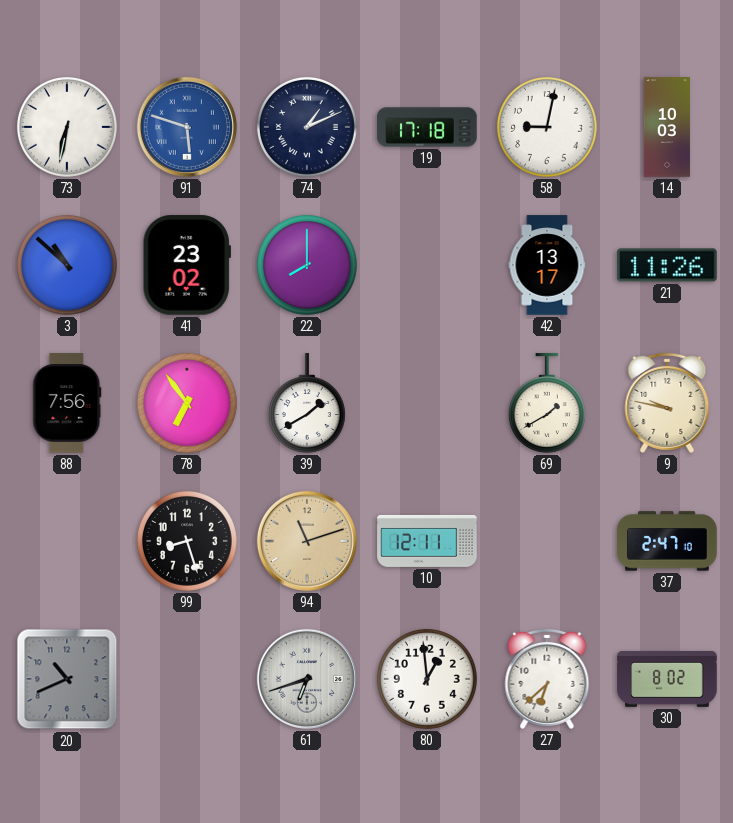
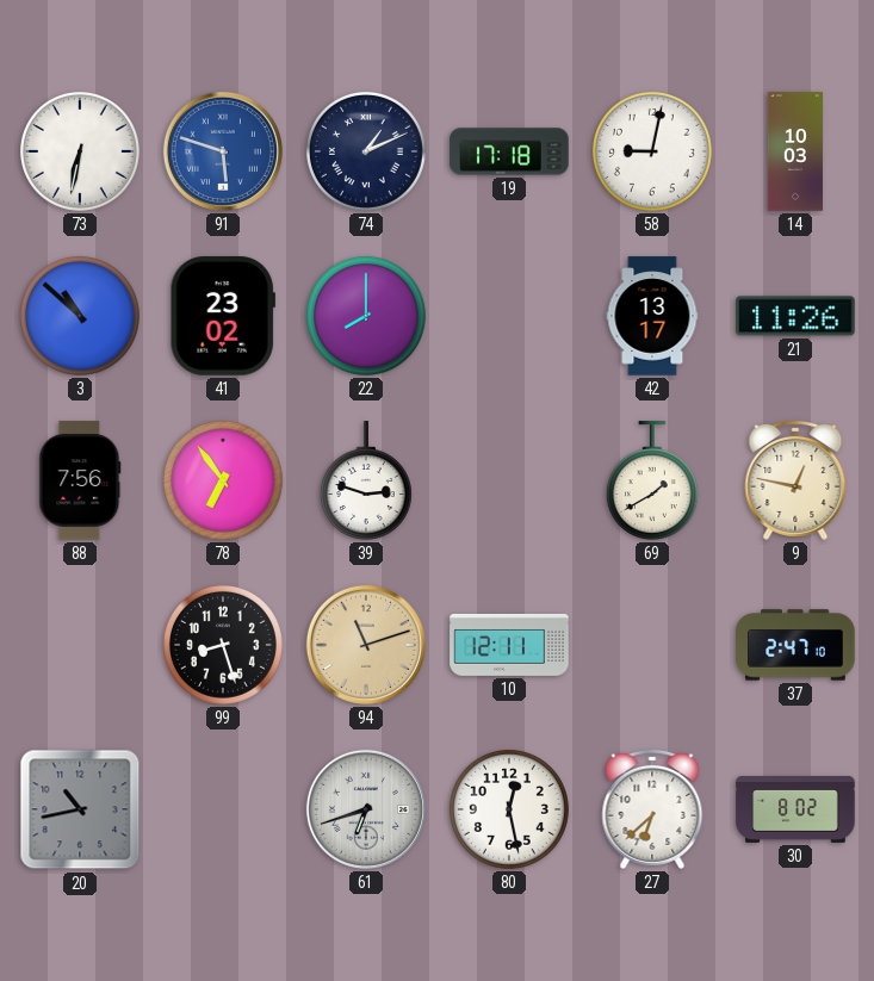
39: 1:40 -> 2:48 (366, 480)
9: 9:47 -> 12:47 (795, 480)
20: 10:41 -> 10:43 (80, 809)
80: 12:59 -> 12:28 (509, 809)
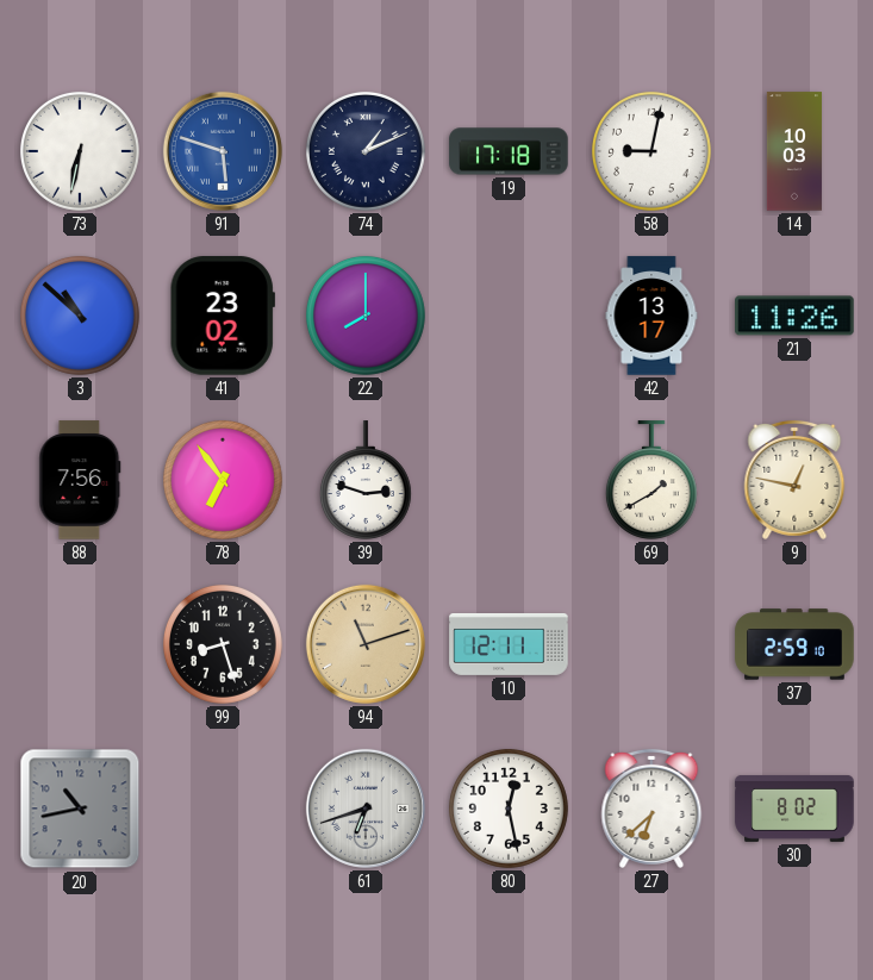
37: 2:47 -> 2:59 (794, 644)
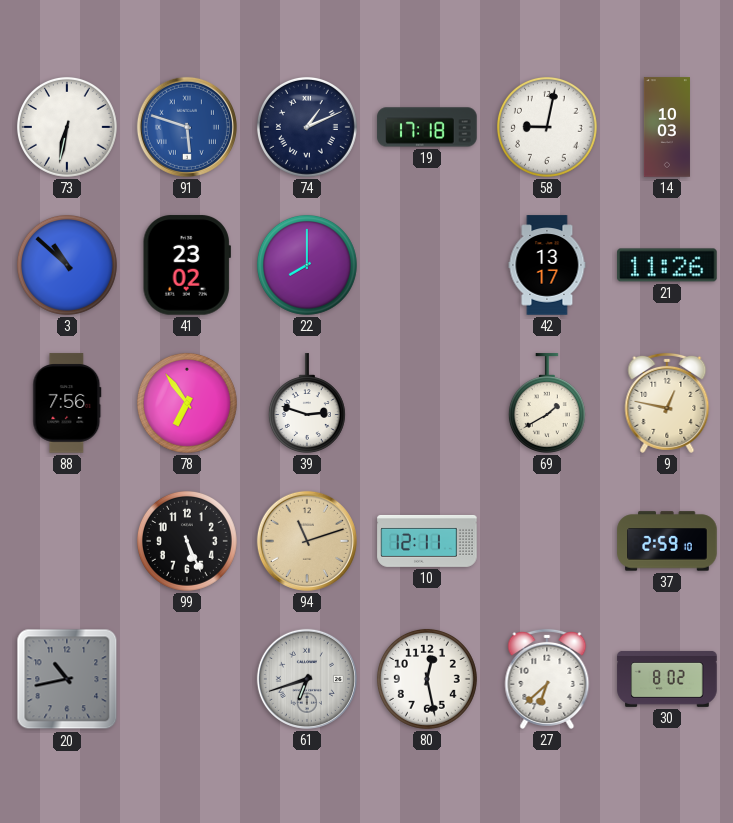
99: 8:27 -> 5:26 (187, 541)
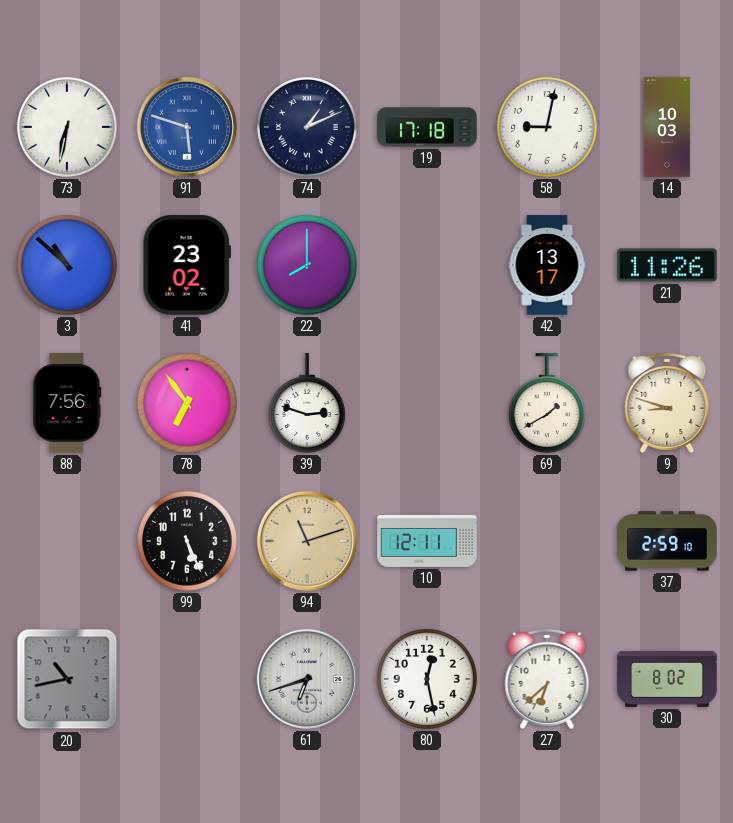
9: 12:47 -> 8:48 (667, 403)
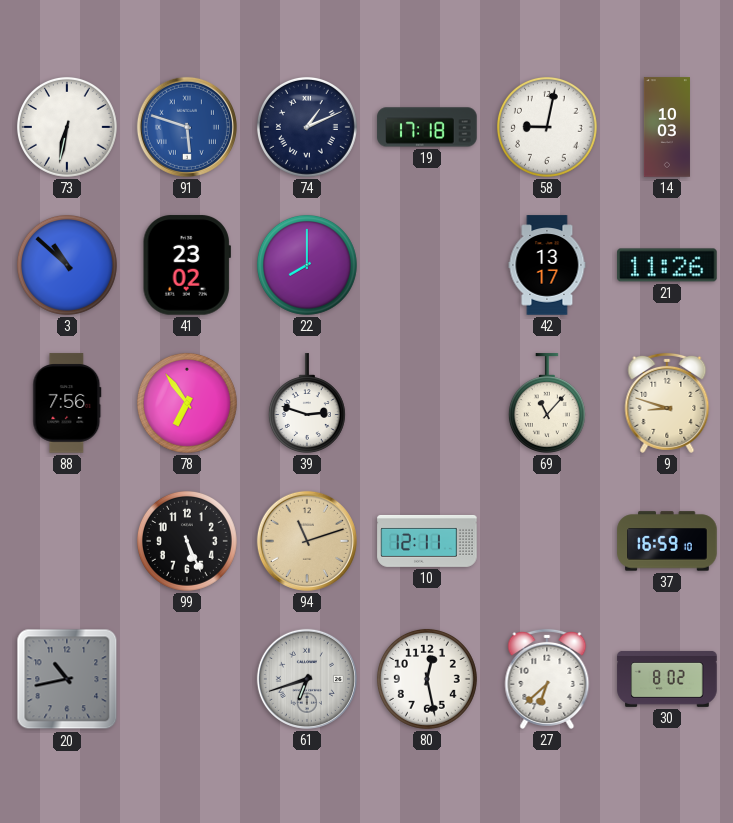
69: 1:40 -> 11:07 (547, 403)
37: 2:59 -> 16:59 (667, 541)
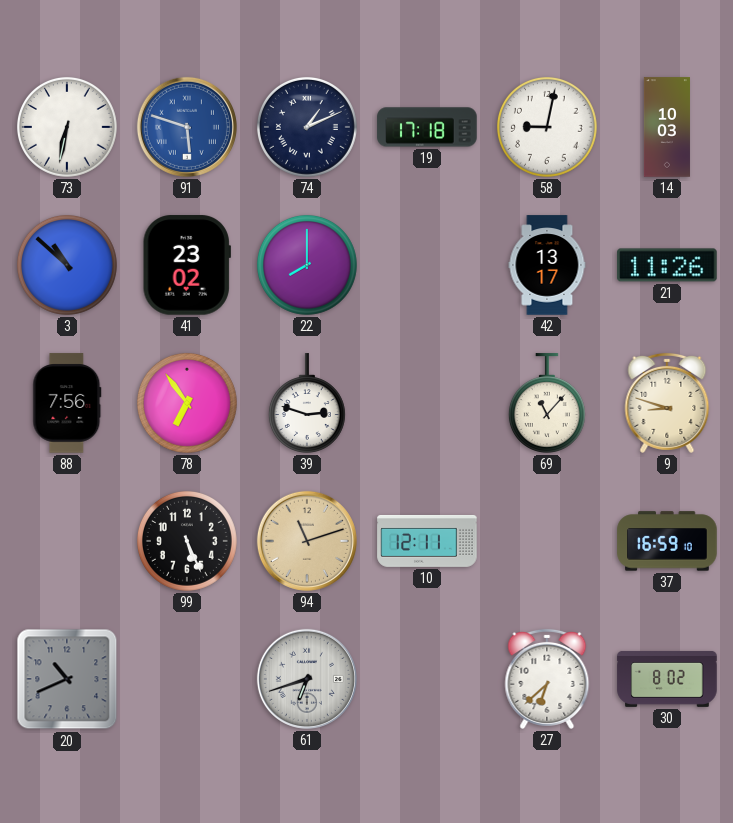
20: 10:43 -> 10:41 (67, 679)
80: 12:28 -> none (427, 679)
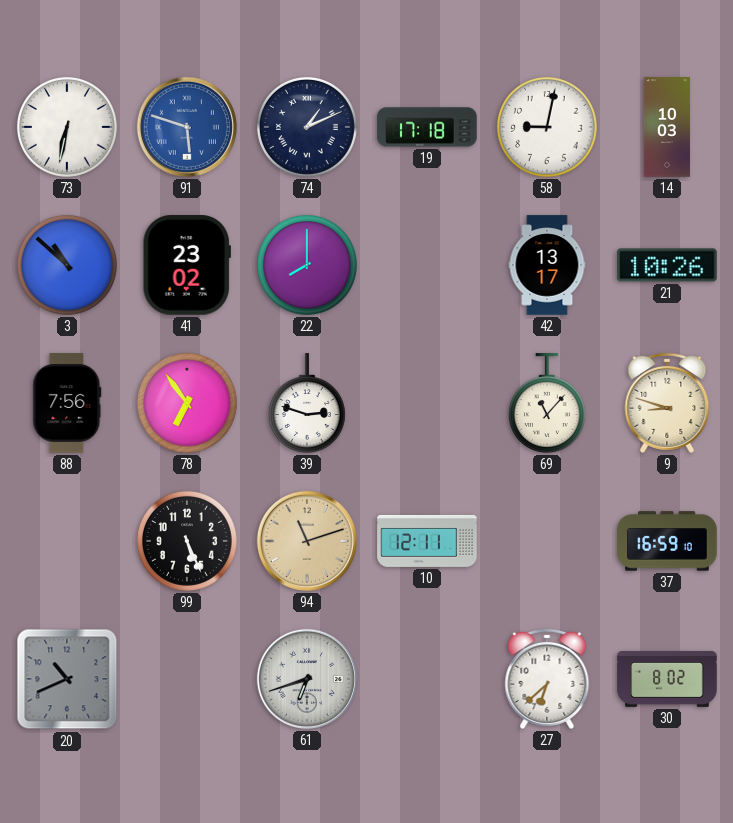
21: 11:26 -> 10:26 (667, 265)
